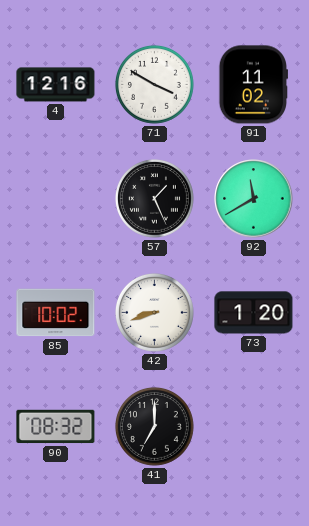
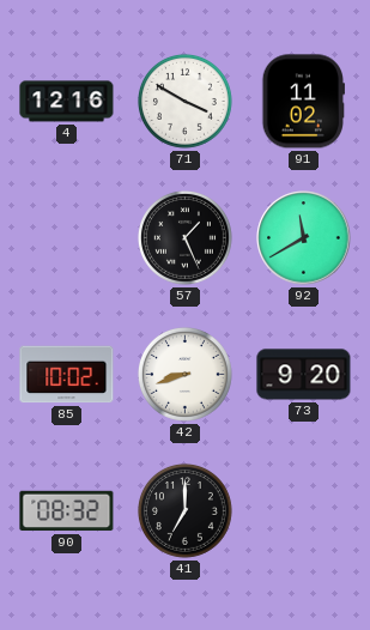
73: 1:20 -> 9:20 (304, 375)
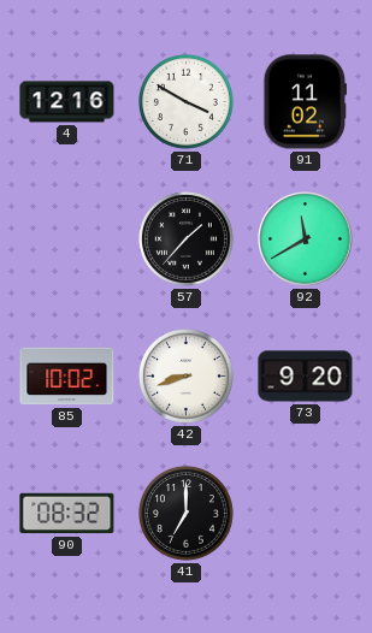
57: 1:26 -> 1:37 (185, 238)
